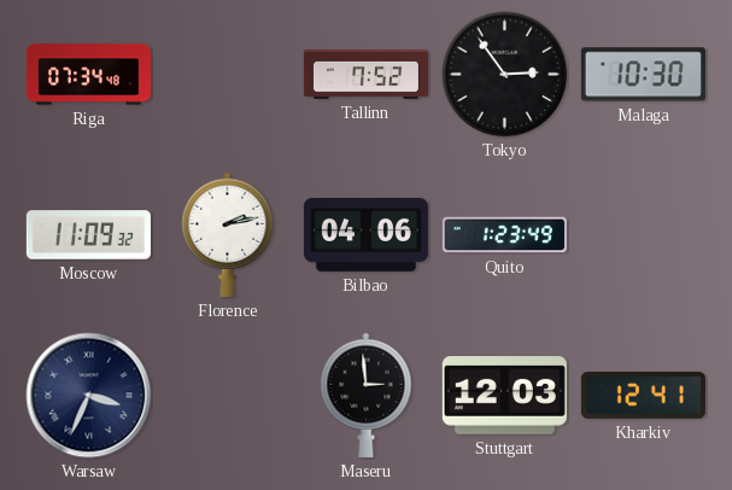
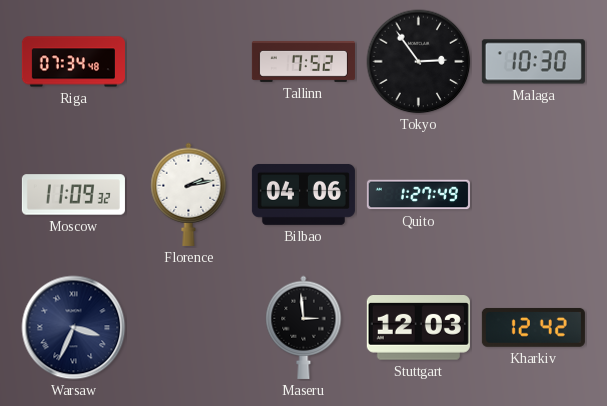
Quito: 1:23 -> 1:27 (418, 195)
Kharkiv: 12:41 -> 12:42 (533, 327)
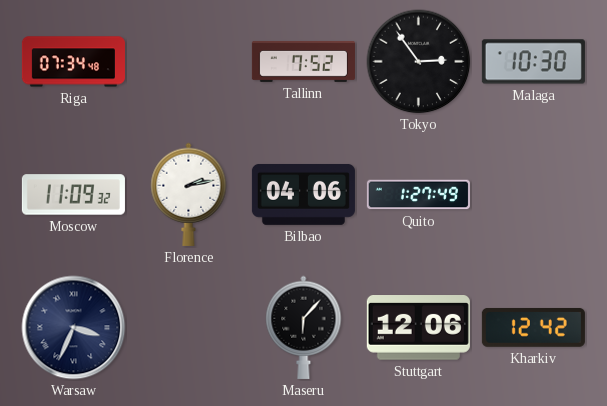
Maseru: 2:59 -> 6:07 (304, 327)
Stuttgart: 12:03 -> 12:06 (418, 328)
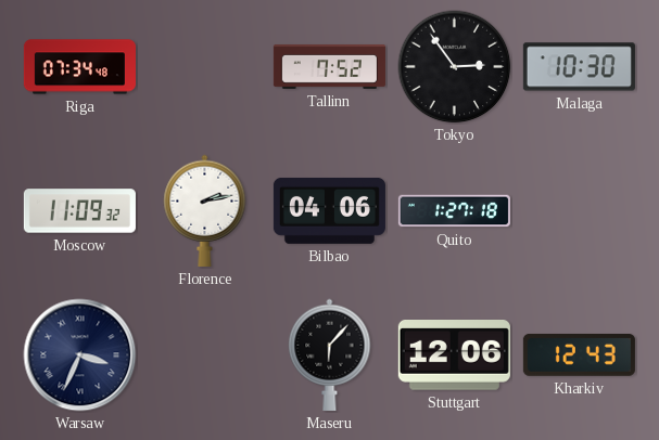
Quito: 1:27:49 -> 1:27:18 (454, 211)
Kharkiv: 12:42 -> 12:43 (579, 354)
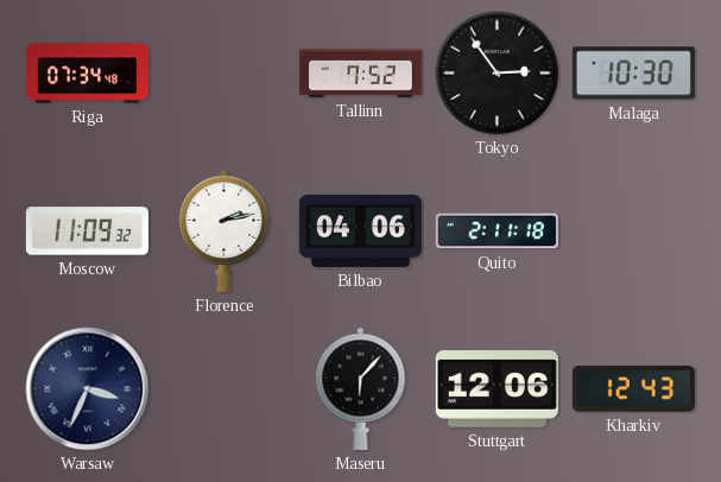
Quito: 1:27 -> 2:11 (497, 232)
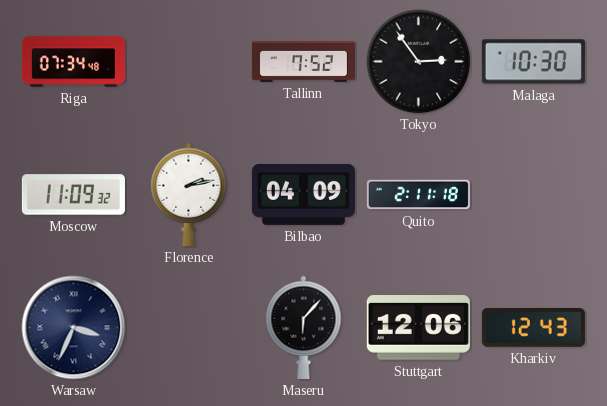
Bilbao: 04:06 -> 04:09 (303, 194)
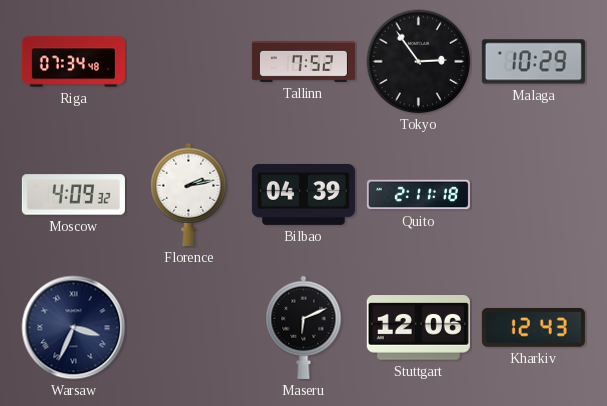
Malaga: 10:30 -> 10:29 (533, 62)
Moscow: 11:09 -> 4:09 (73, 195)
Bilbao: 04:09 -> 04:39 (303, 194)
Maseru: 6:07 -> 6:11 (304, 327)
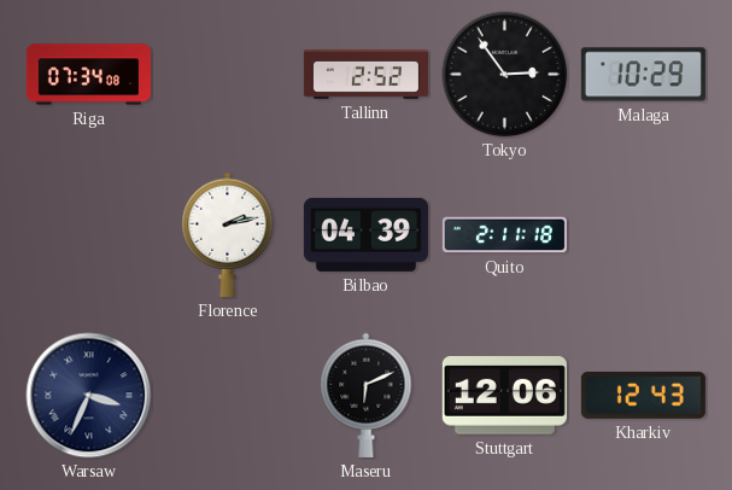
Riga: 07:34:48 -> 07:34:08 (88, 75)
Tallinn: 7:52 -> 2:52 (365, 74)
Moscow: 4:09 -> none (73, 195)
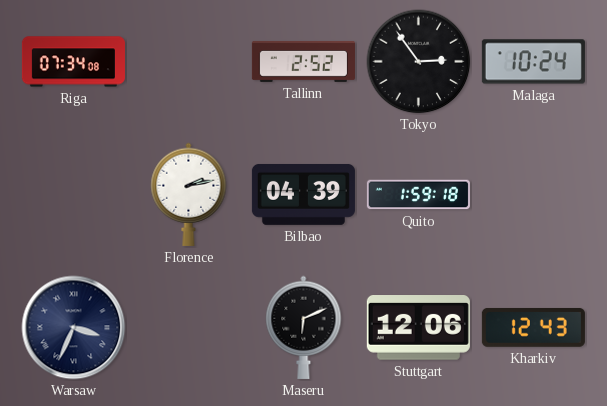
Malaga: 10:29 -> 10:24 (533, 62)
Quito: 2:11 -> 1:59 (418, 195)
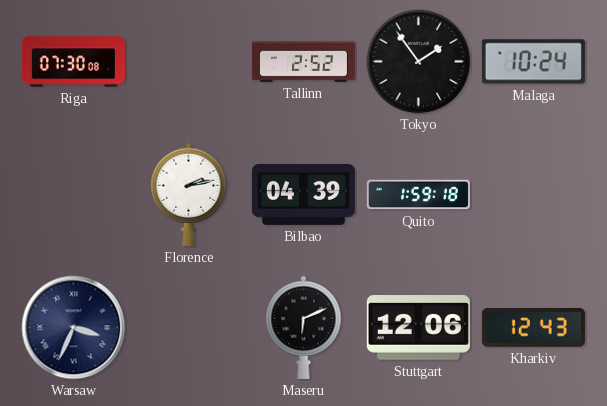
Riga: 07:34 -> 07:30 (73, 62)
Tokyo: 2:54 -> 1:54 (419, 62)
